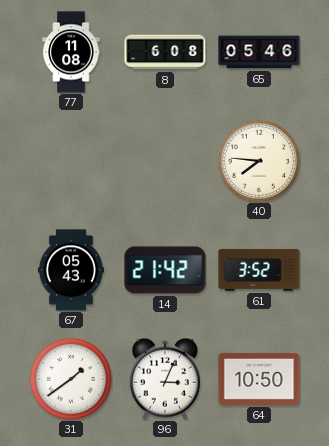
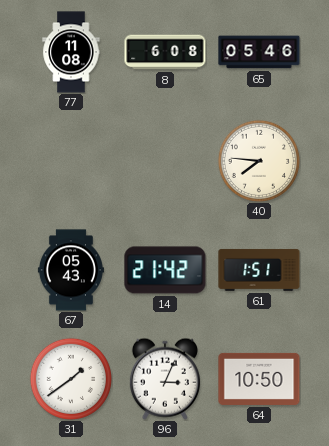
61: 3:52 -> 1:51 (259, 270)
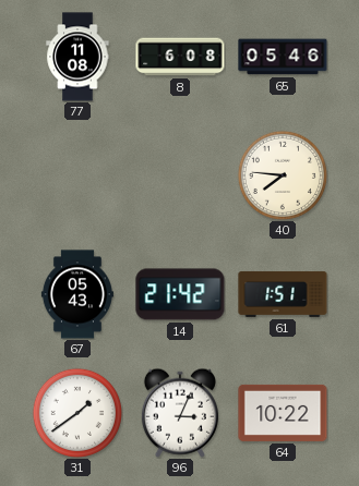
64: 10:50 -> 10:22 (283, 413)
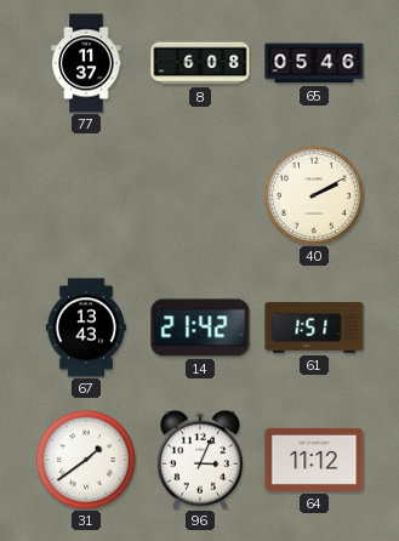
77: 11:08 -> 11:37 (86, 63)
40: 7:46 -> 2:10 (313, 194)
67: 05:43 -> 13:43 (86, 328)
64: 10:22 -> 11:12 (314, 460)
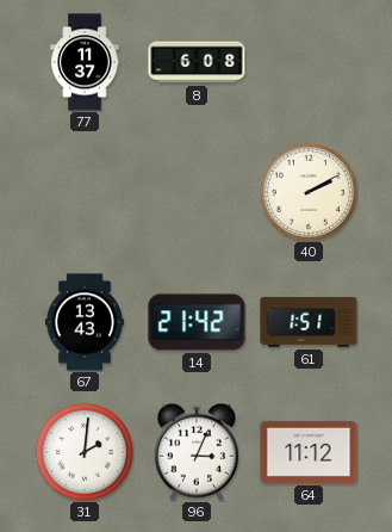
65: 05:46 -> none (314, 63)
31: 1:39 -> 2:01 (83, 451)
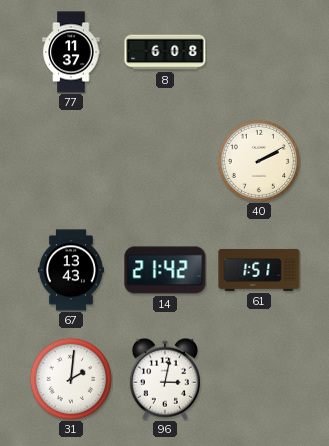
96: 3:04 -> 3:02 (165, 379)
64: 11:12 -> none (309, 452)
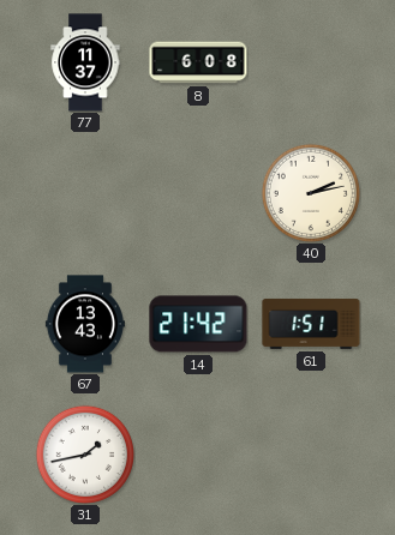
40: 2:10 -> 2:13 (310, 192)
31: 2:01 -> 1:43 (84, 453)
96: 3:02 -> none (165, 379)
